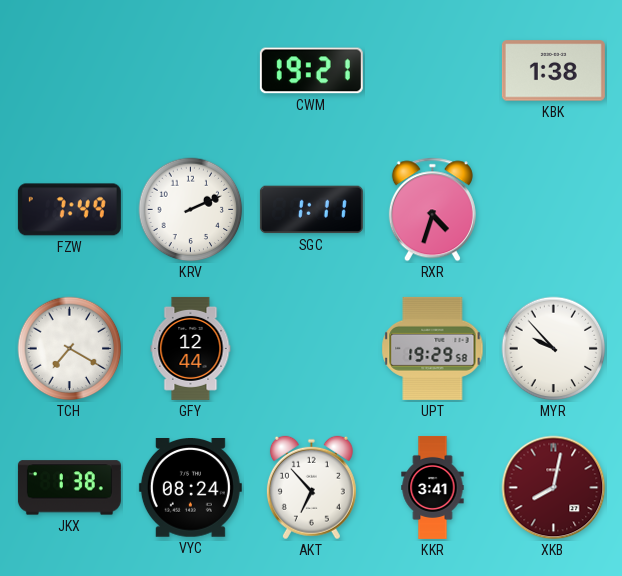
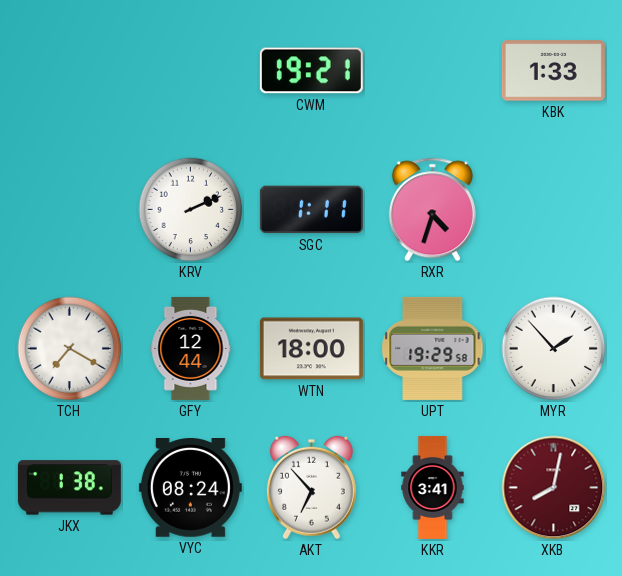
KBK: 1:38 -> 1:33 (553, 71)
FZW: 7:49 -> none (69, 210)
WTN: none -> 18:00 (311, 349)
MYR: 9:53 -> 1:53 (554, 349)
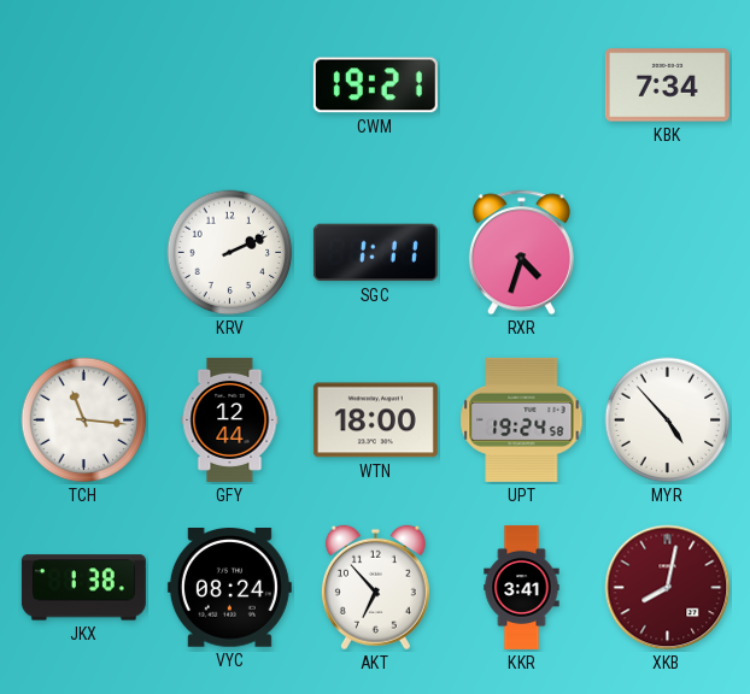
KBK: 1:33 -> 7:34 (667, 86)
TCH: 7:20 -> 11:16 (84, 420)
UPT: 19:29 -> 19:24 (522, 419)
MYR: 1:53 -> 4:53 (668, 420)
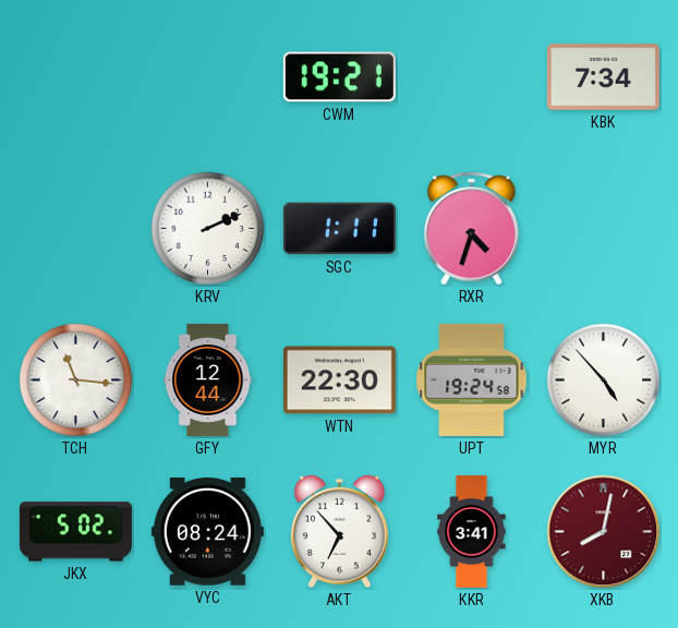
WTN: 18:00 -> 22:30 (339, 381)
JKX: 1:38 -> 5:02 (75, 532)
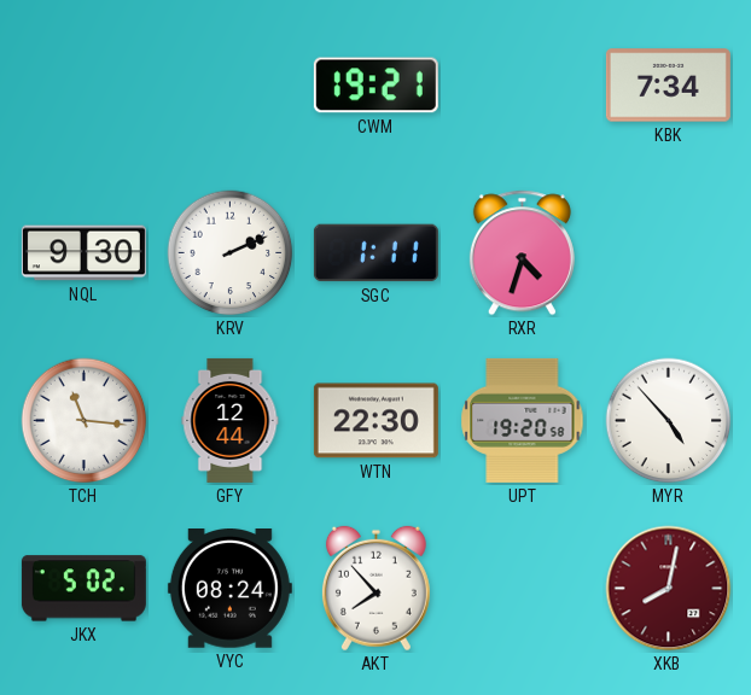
NQL: none -> 9:30 (83, 253)
UPT: 19:24 -> 19:20 (523, 420)
AKT: 6:53 -> 7:53 (375, 589)
KKR: 3:41 -> none (472, 531)
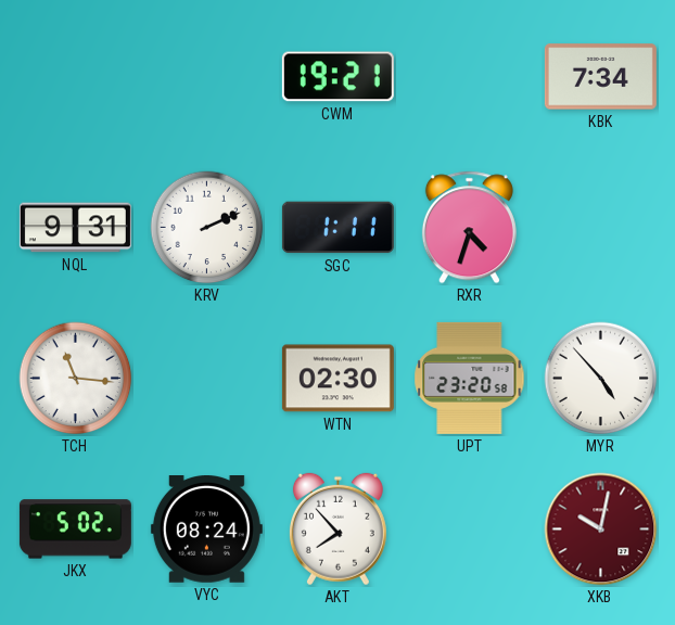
NQL: 9:30 -> 9:31 (75, 228)
GFY: 12:44 -> none (231, 420)
WTN: 22:30 -> 02:30 (337, 379)
UPT: 19:20 -> 23:20 (470, 378)
XKB: 8:02 -> 10:02 (601, 530)
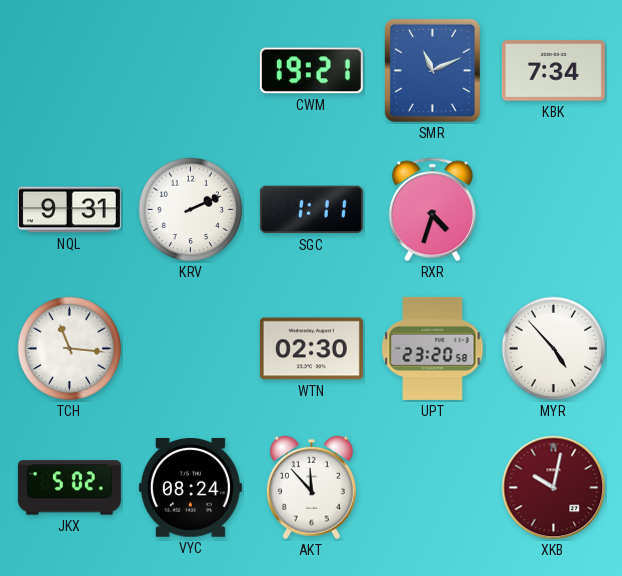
SMR: none -> 11:11 (432, 70)
AKT: 7:53 -> 11:53 (311, 488)
